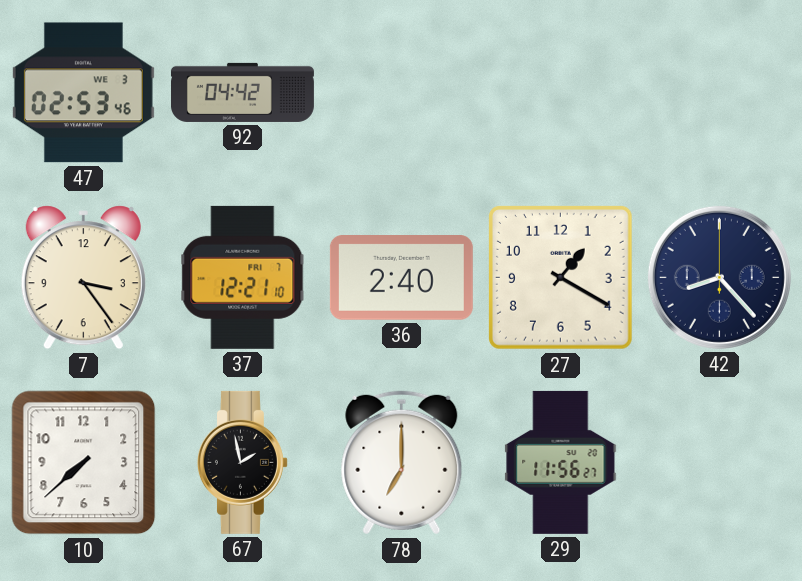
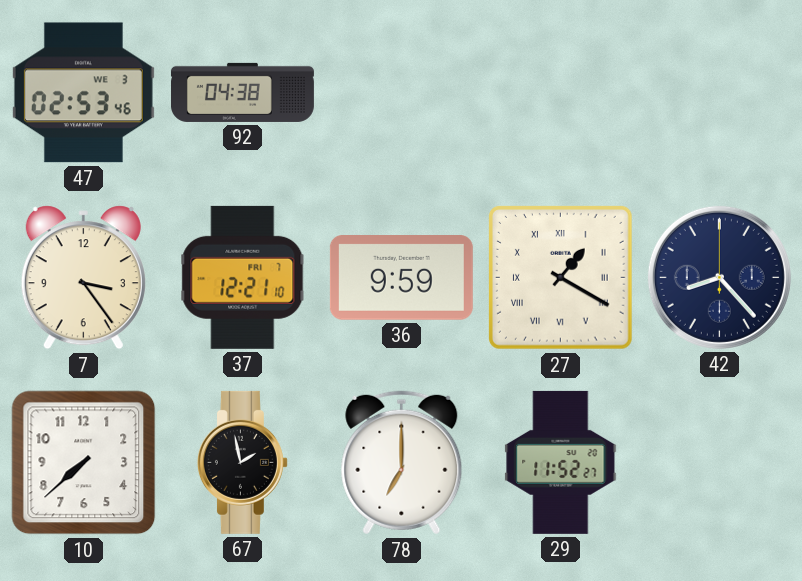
92: 04:42 -> 04:38 (242, 92)
36: 2:40 -> 9:59 (401, 278)
27 numerals: Arabic -> Roman (561, 278)
29: 11:56 -> 11:52 (561, 462)
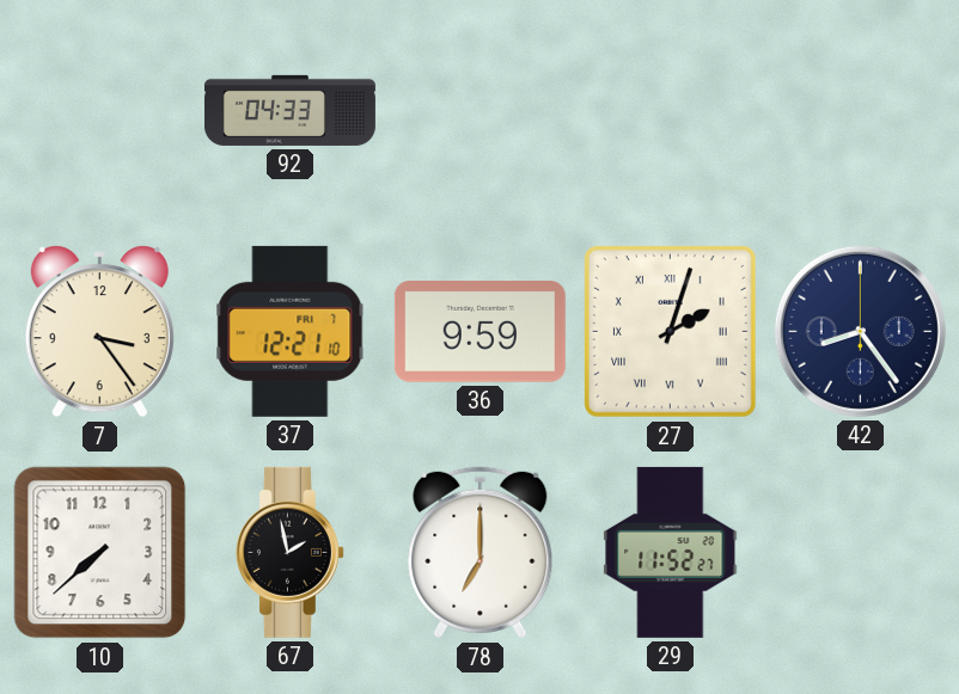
47: 02:53 -> none (83, 93)
92: 04:38 -> 04:33 (289, 110)
27: 1:20 -> 2:03 (671, 332)
42: 8:23 -> 8:24 (860, 331)
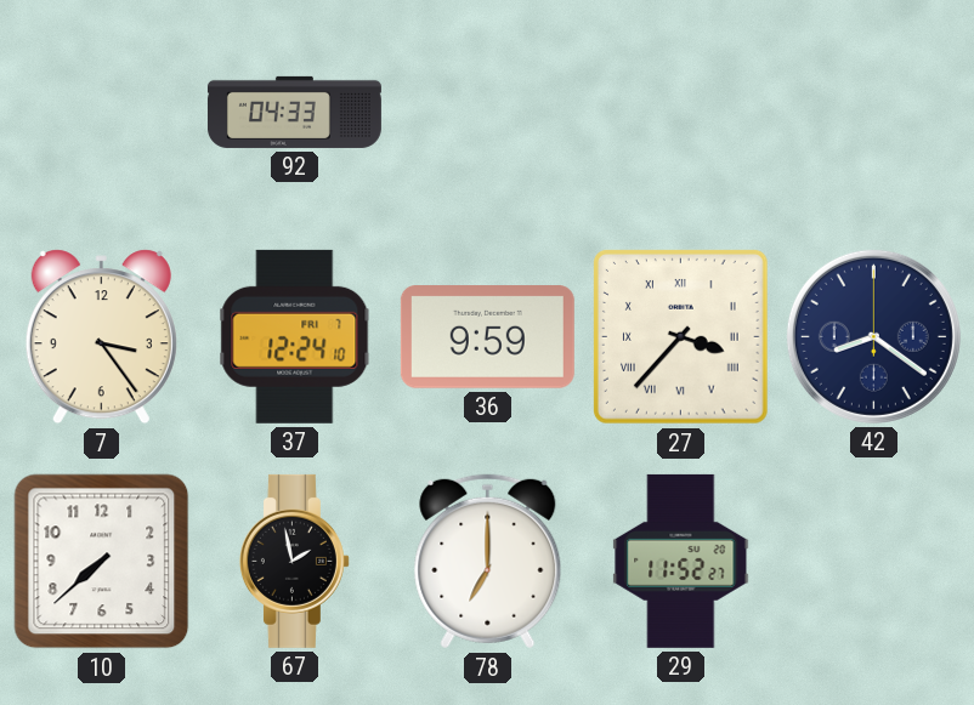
37: 12:21 -> 12:24 (295, 336)
27: 2:03 -> 3:37 (681, 337)
42: 8:24 -> 8:21 (873, 336)
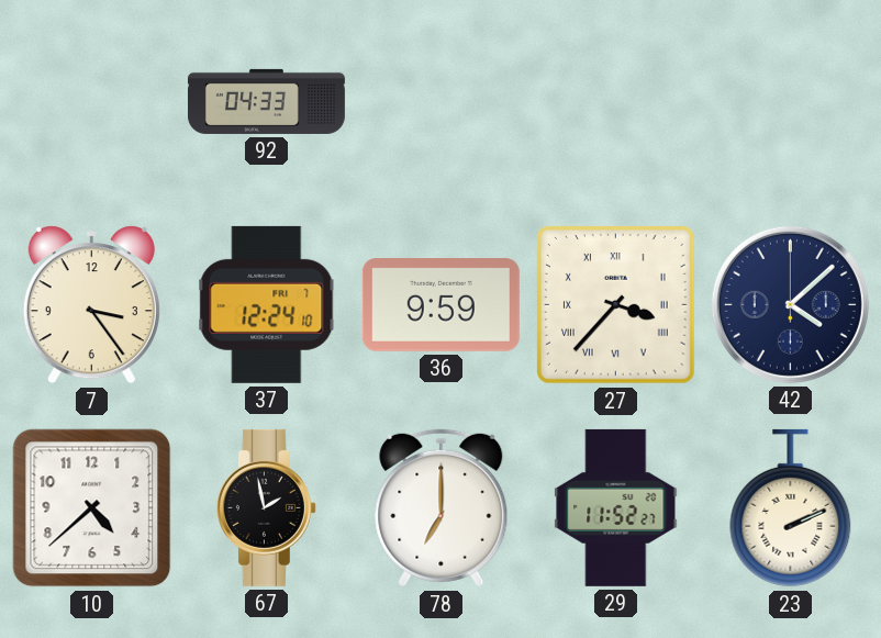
42: 8:21 -> 4:08 (790, 304)
10: 7:38 -> 4:38 (92, 508)
23: none -> 2:11 (791, 508)
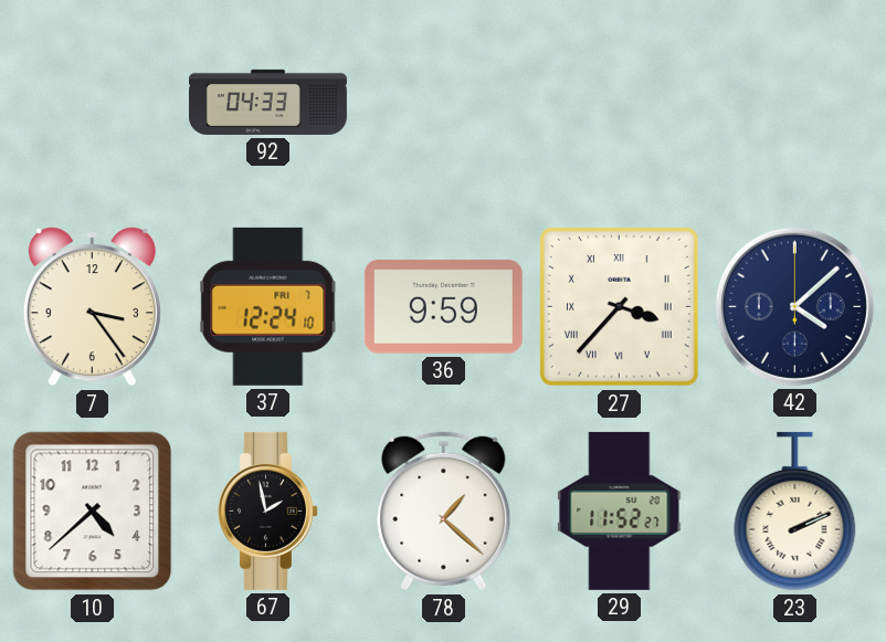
78: 7:00 -> 1:22 (444, 512)
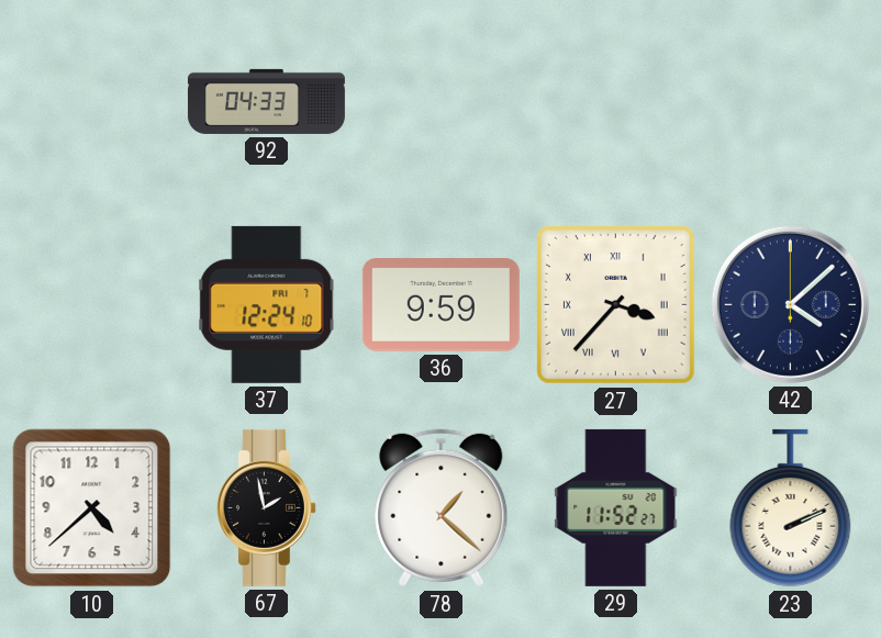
7: 3:24 -> none (92, 307)
